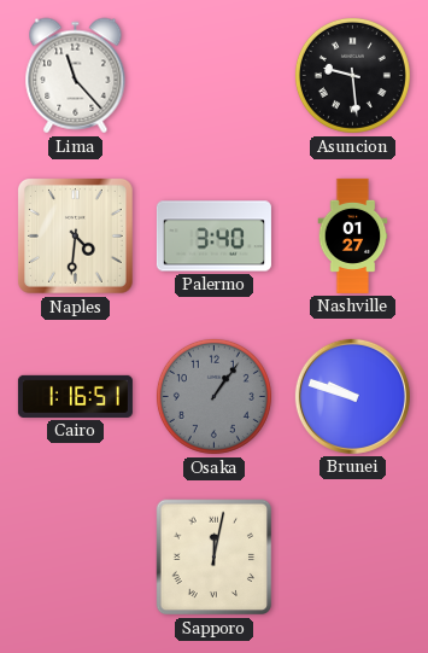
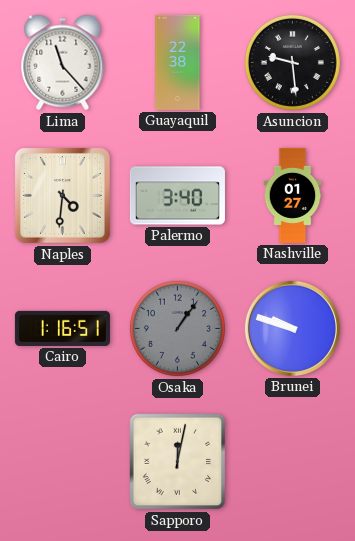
Guayaquil: none -> 22:38 (178, 62)
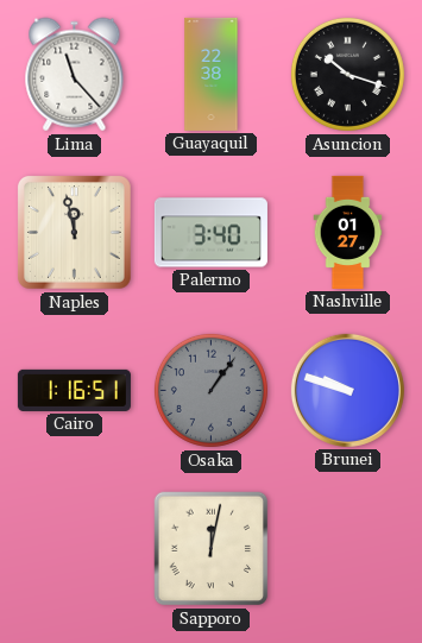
Asuncion: 9:29 -> 10:18 (347, 74)
Naples: 4:31 -> 11:58 (74, 232)
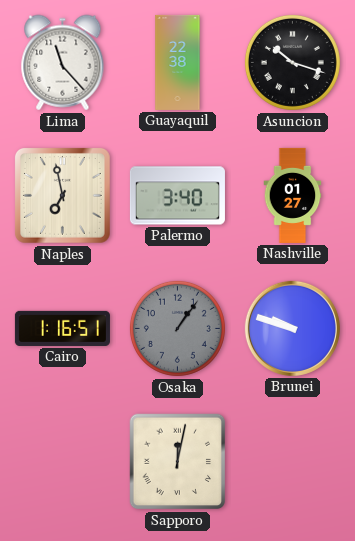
Naples: 11:58 -> 6:58 (62, 195)
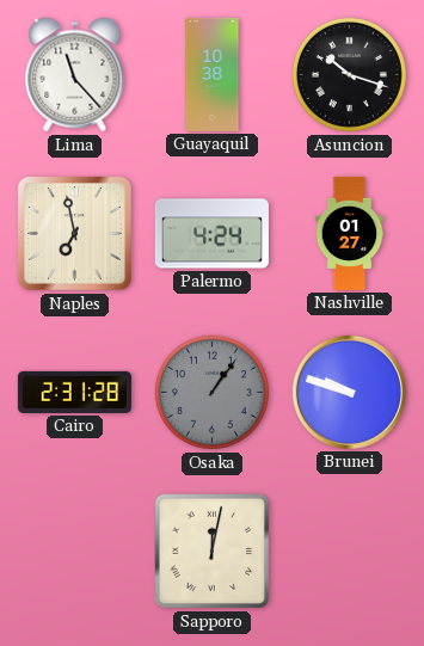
Guayaquil: 22:38 -> 10:38 (213, 74)
Palermo: 3:40 -> 4:24 (211, 234)
Cairo: 1:16 -> 2:31 (74, 392)
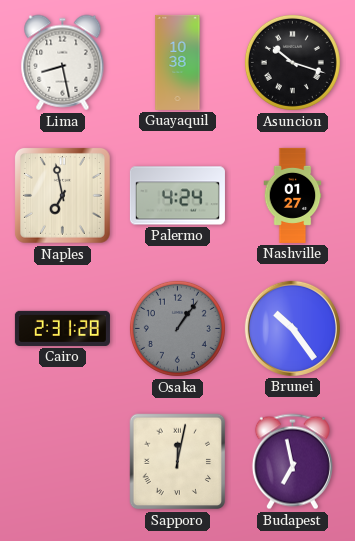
Lima: 11:23 -> 8:28 (63, 63)
Brunei: 9:48 -> 10:24 (292, 328)
Budapest: none -> 6:58 (292, 462)
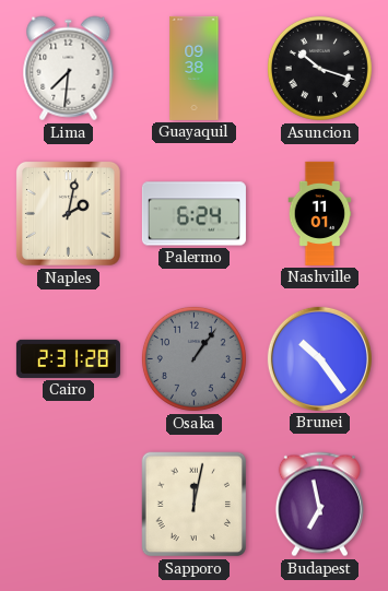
Lima: 8:28 -> 7:31 (69, 69)
Guayaquil: 10:38 -> 09:38 (195, 68)
Naples: 6:58 -> 2:02 (68, 213)
Palermo: 4:24 -> 6:24 (193, 214)
Nashville: 01:27 -> 11:01 (320, 213)
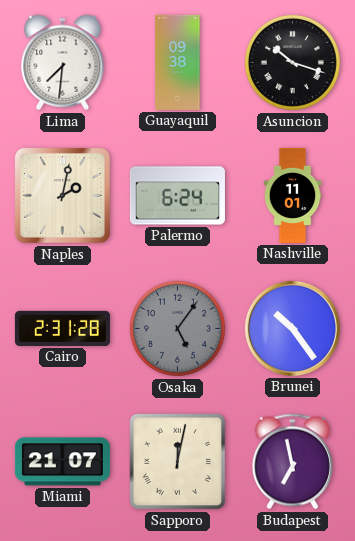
Osaka: 1:06 -> 5:06 (177, 328)
Miami: none -> 21:07 (62, 462)
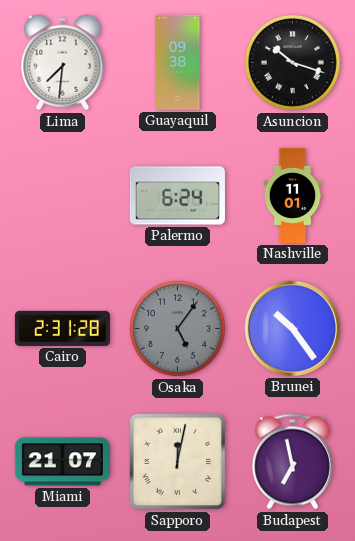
Naples: 2:02 -> none (62, 195)
